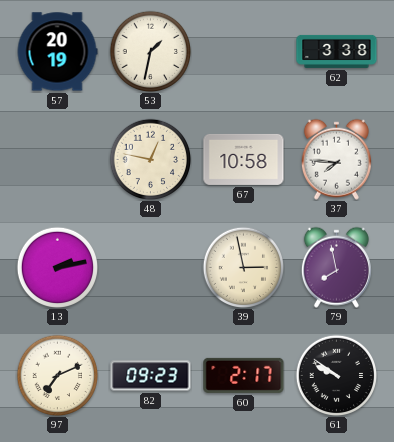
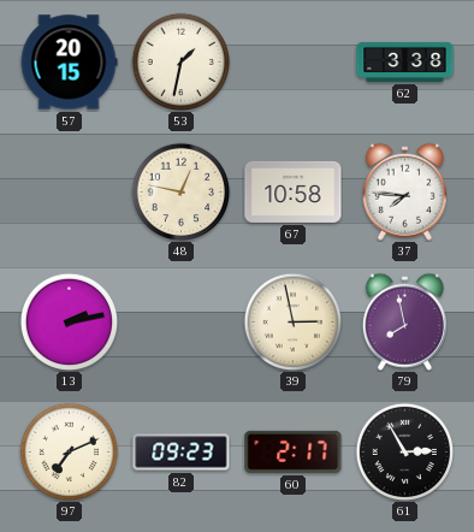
57: 20:19 -> 20:15 (69, 63)
61: 9:51 -> 2:55 (404, 451)
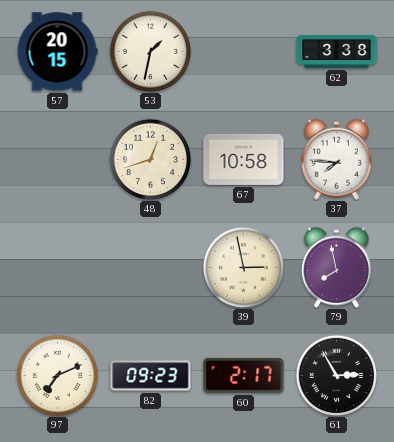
48: 12:47 -> 12:42 (150, 159)
13: 2:13 -> none (69, 321)
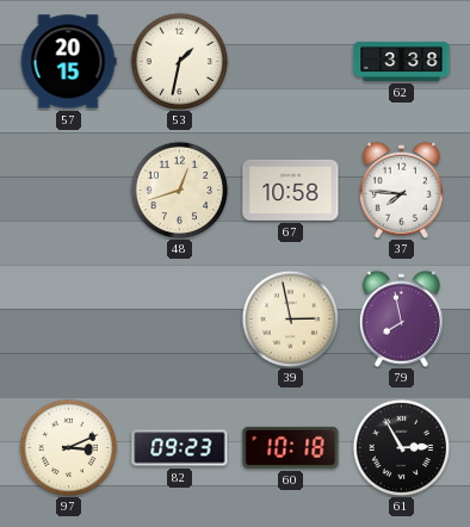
97: 7:11 -> 3:11 (68, 447)
60: 2:17 -> 10:18 (291, 447)
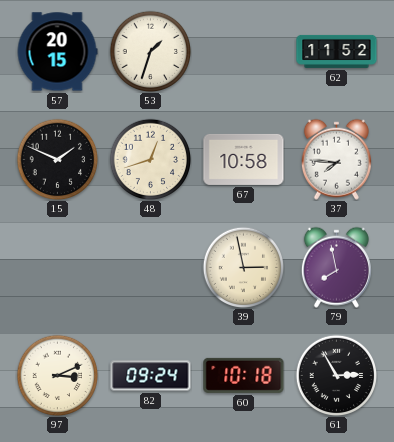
53: 1:32 -> 1:33 (150, 51)
62: 3:38 -> 11:52 (337, 51)
15: none -> 1:49 (57, 159)
82: 09:23 -> 09:24 (151, 376)
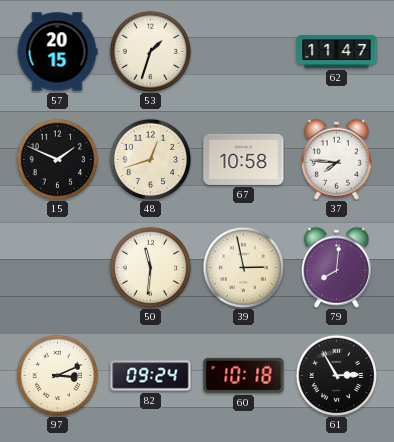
62: 11:52 -> 11:47 (337, 51)
50: none -> 11:31 (150, 267)
79: 7:58 -> 8:01 (336, 267)
